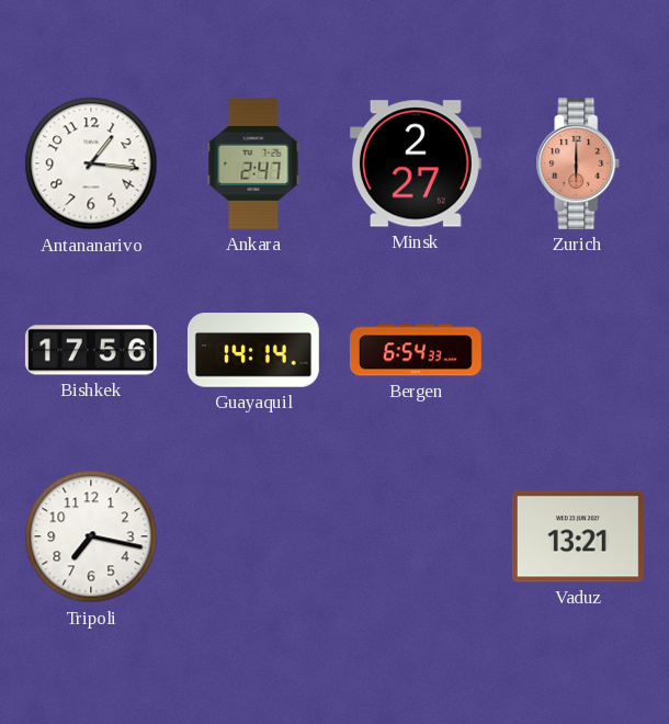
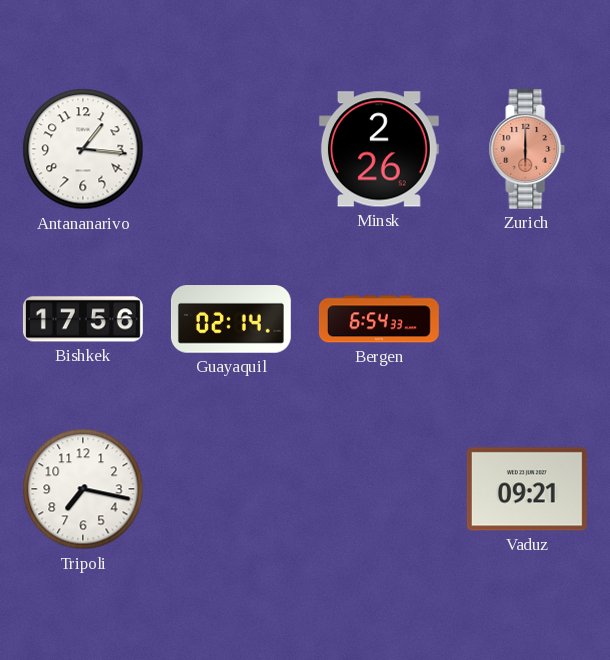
Ankara: 2:47 -> none (253, 163)
Minsk: 2:27 -> 2:26 (379, 149)
Guayaquil: 14:14 -> 02:14 (231, 319)
Vaduz: 13:21 -> 09:21 (527, 489)
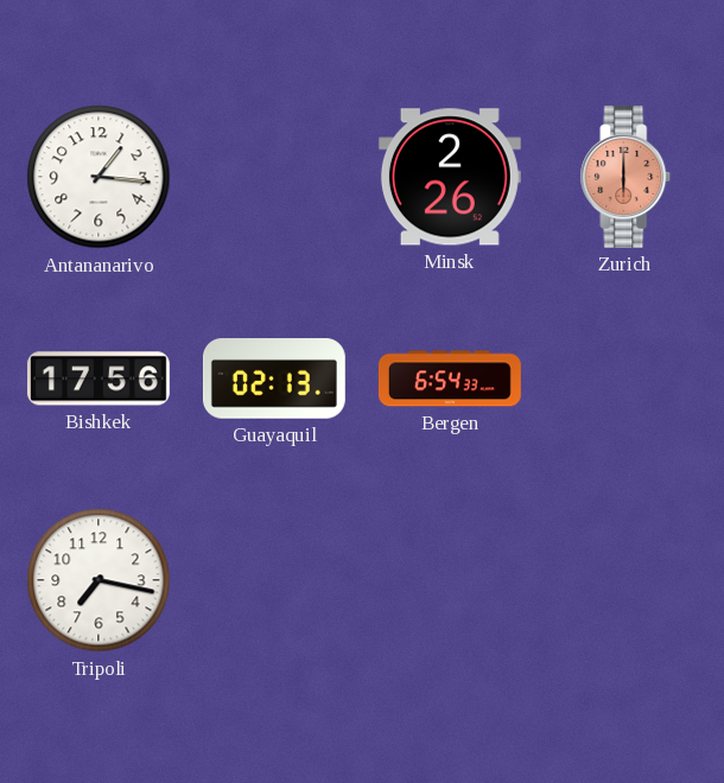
Guayaquil: 02:14 -> 02:13 (274, 378)
Vaduz: 09:21 -> none (527, 489)
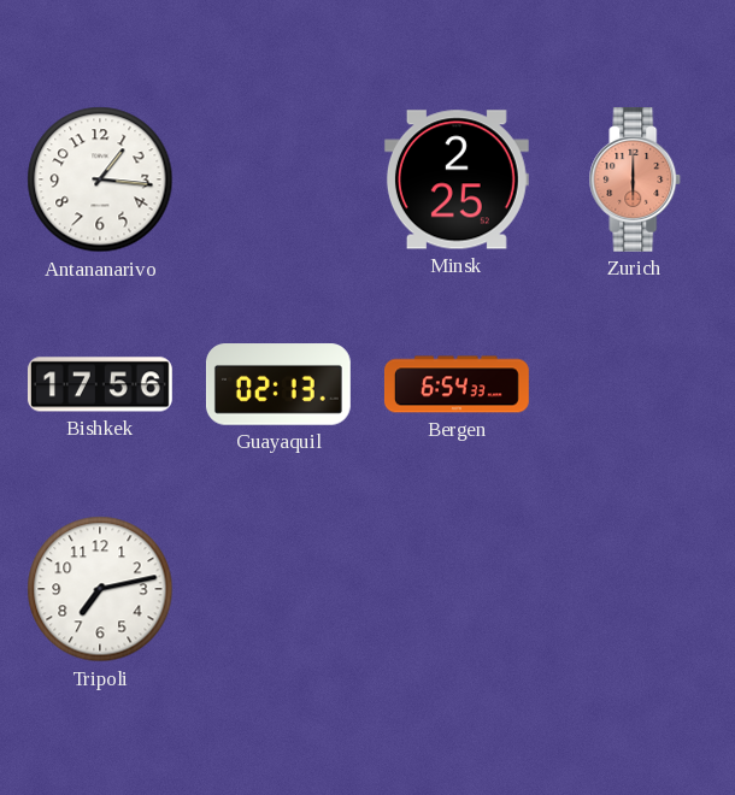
Minsk: 2:26 -> 2:25 (457, 179)
Tripoli: 7:17 -> 7:13 (100, 589)
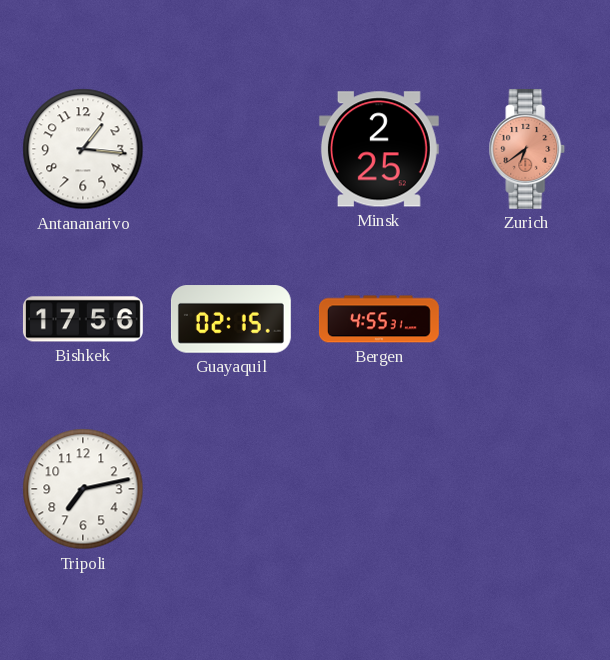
Zurich: 6:00 -> 6:39 (527, 149)
Guayaquil: 02:13 -> 02:15 (231, 319)
Bergen: 6:54 -> 4:55 (379, 319)
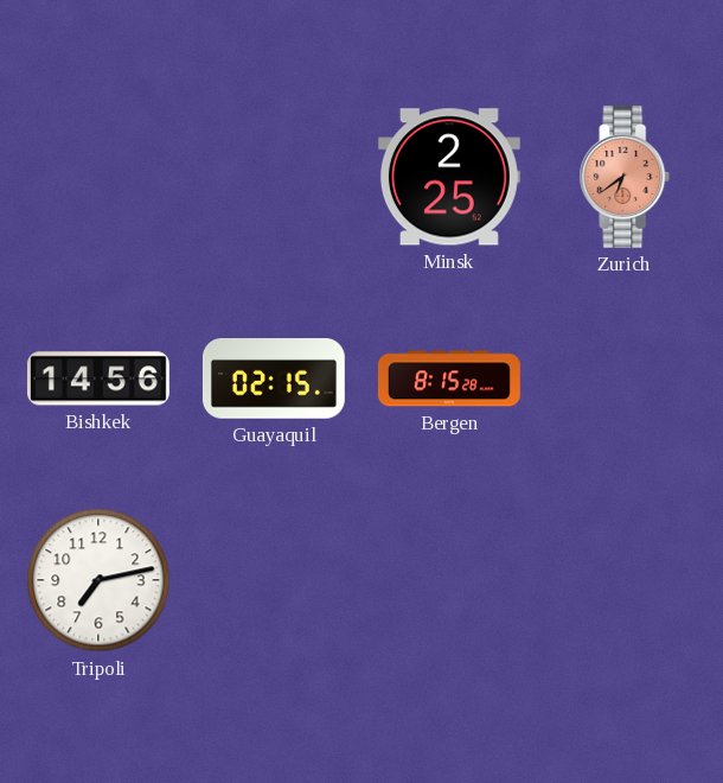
Antananarivo: 1:16 -> none (83, 149)
Bishkek: 17:56 -> 14:56 (98, 378)
Bergen: 4:55 -> 8:15 (449, 378)
